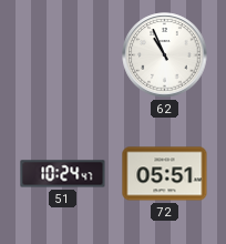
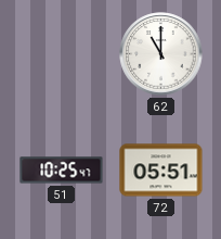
62: 10:56 -> 11:00 (161, 54)
51: 10:24 -> 10:25 (62, 171)
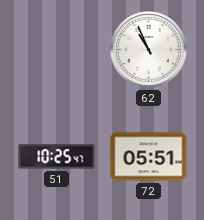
62: 11:00 -> 10:56 (149, 50)
